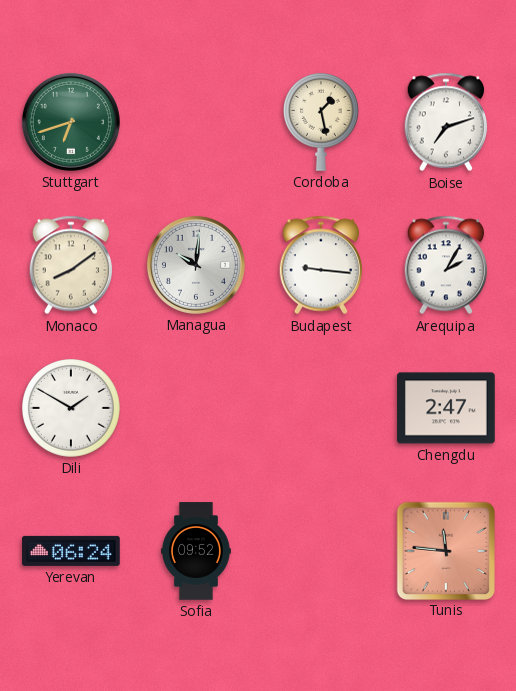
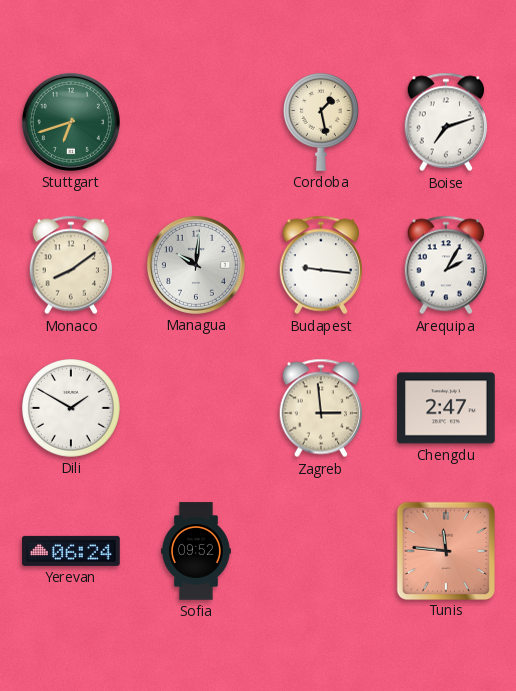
Zagreb: none -> 2:59 (321, 408)
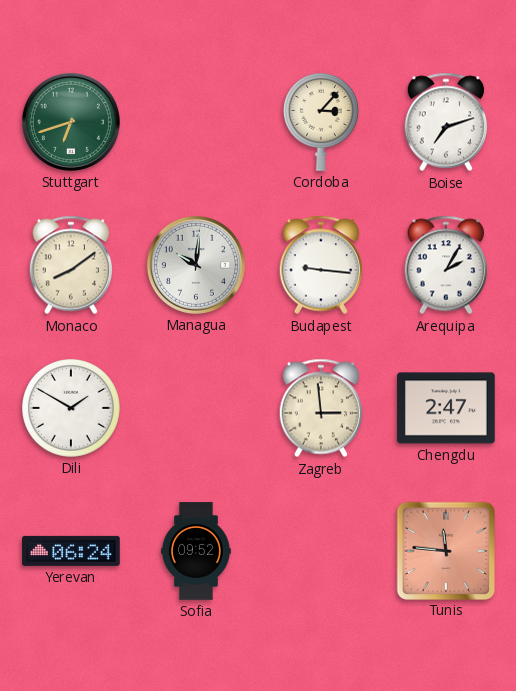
Cordoba: 1:28 -> 3:07 (321, 122)
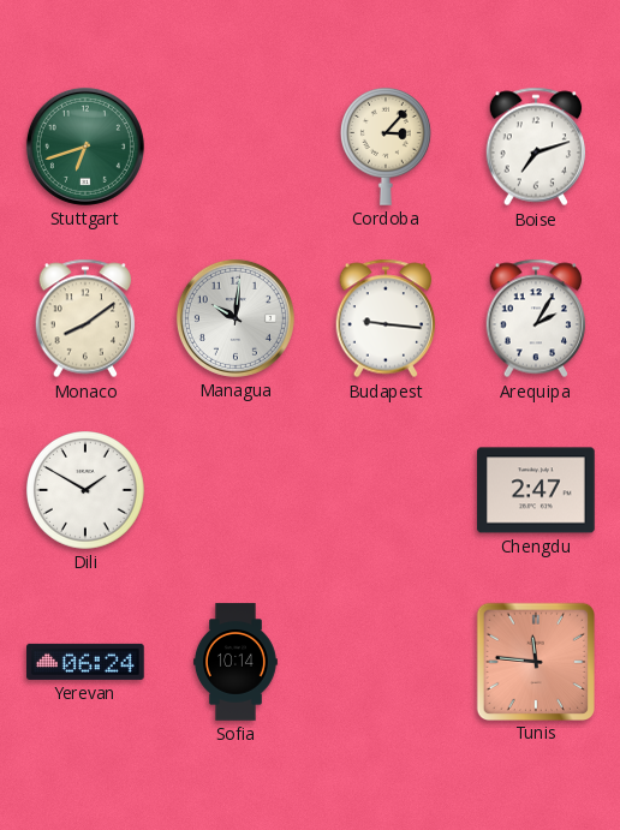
Zagreb: 2:59 -> none (321, 408)
Sofia: 09:52 -> 10:14 (236, 662)
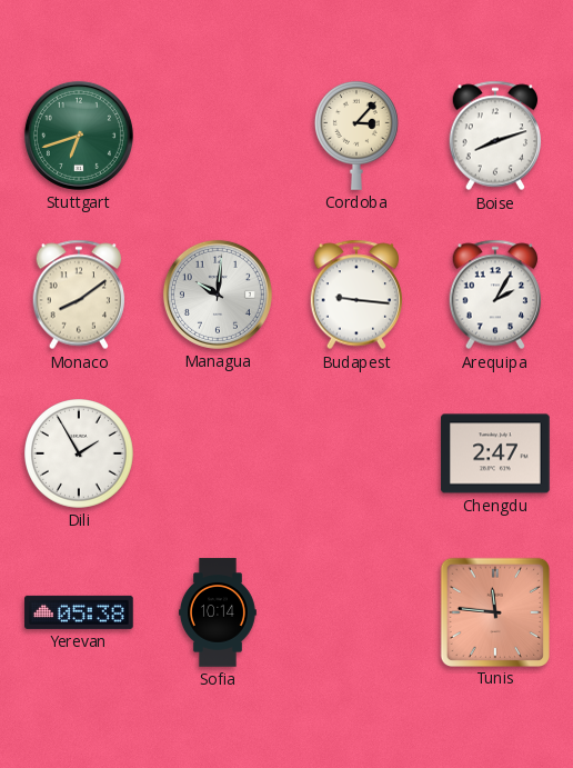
Boise: 7:12 -> 8:12 (495, 136)
Dili: 1:50 -> 1:55 (80, 455)
Yerevan: 06:24 -> 05:38 (79, 612)
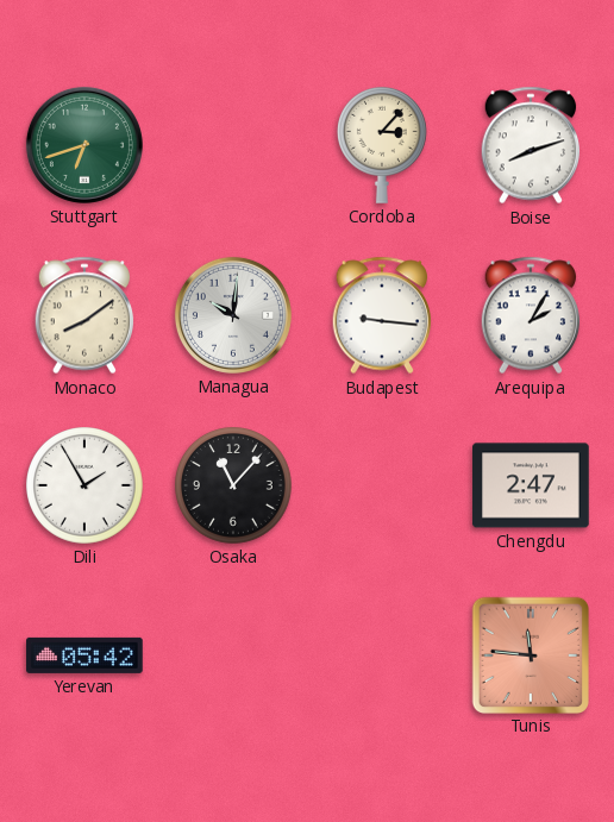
Osaka: none -> 11:07 (234, 487)
Yerevan: 05:38 -> 05:42 (84, 655)
Sofia: 10:14 -> none (218, 612)
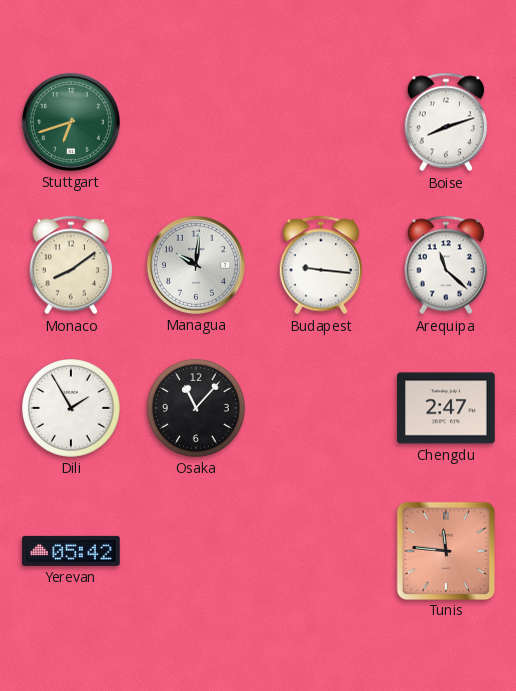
Cordoba: 3:07 -> none (382, 145)
Arequipa: 2:05 -> 11:22 (446, 265)
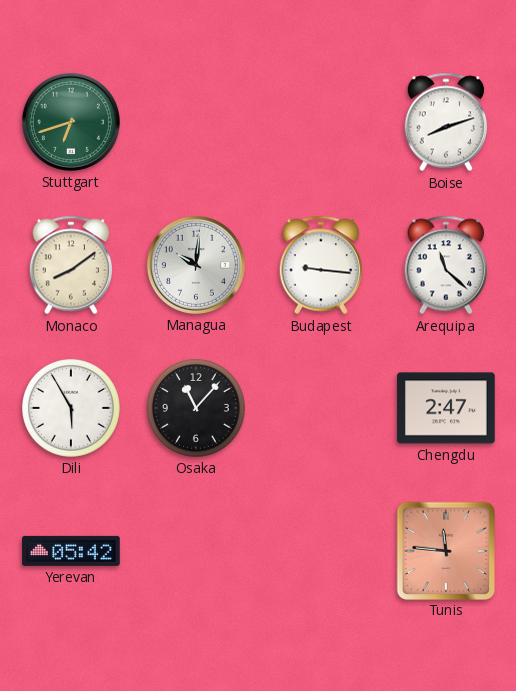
Dili: 1:55 -> 5:55 (72, 409)
